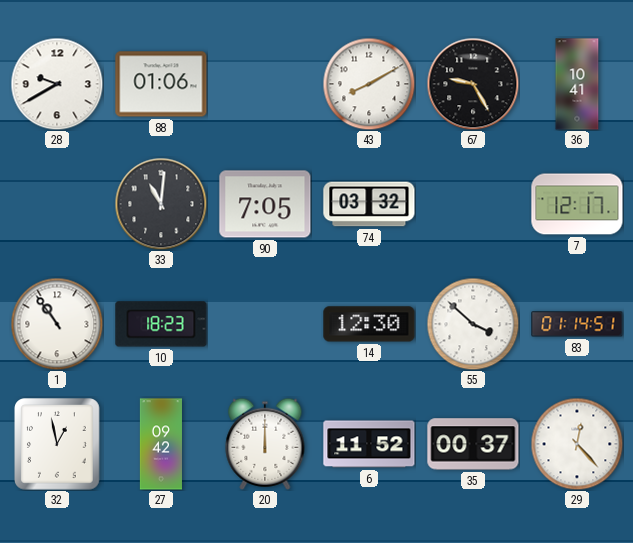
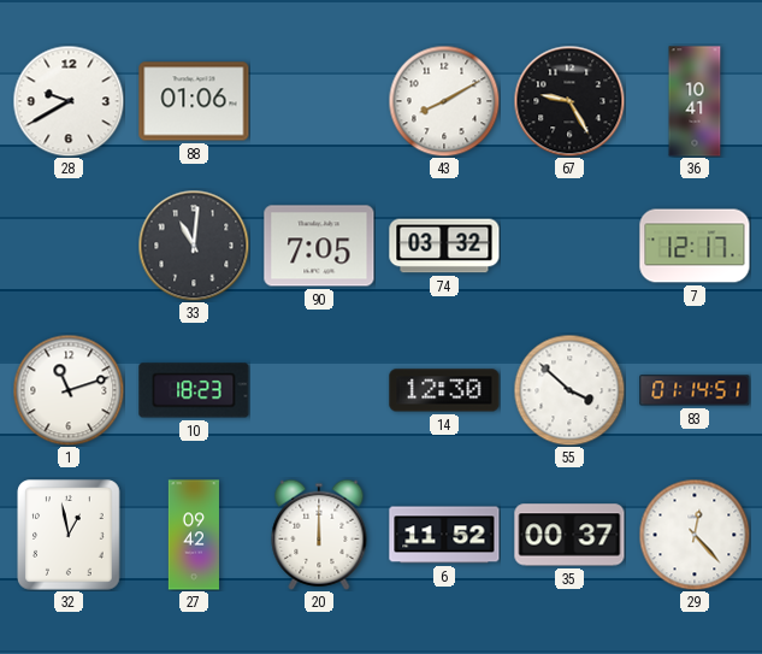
1: 10:54 -> 11:12 (69, 390)
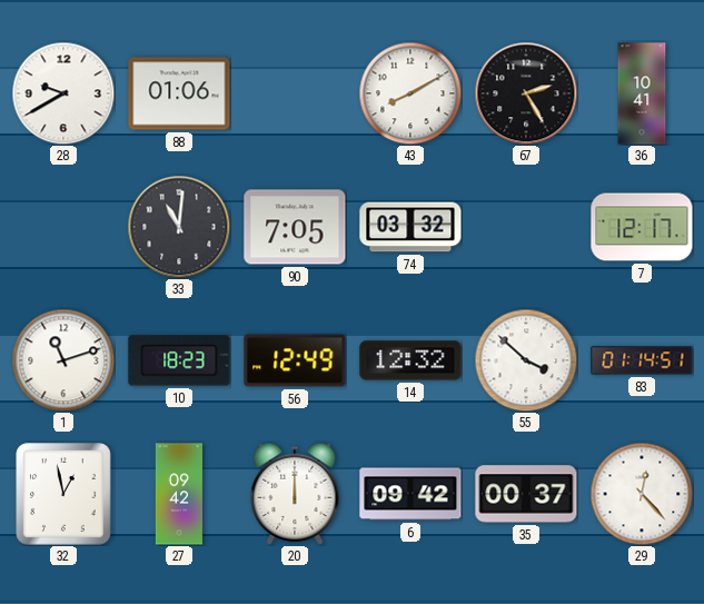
67: 9:25 -> 2:25 (526, 93)
56: none -> 12:49 (295, 360)
14: 12:30 -> 12:32 (410, 360)
6: 11:52 -> 09:42 (410, 494)
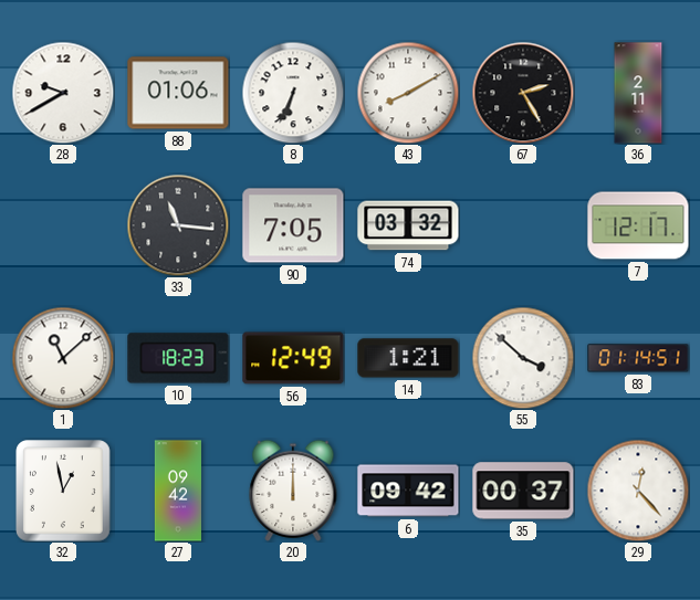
8: none -> 6:34 (293, 93)
36: 10:41 -> 2:11 (638, 93)
33: 11:01 -> 11:16 (178, 225)
1: 11:12 -> 11:08 (63, 358)
14: 12:32 -> 1:21 (408, 358)
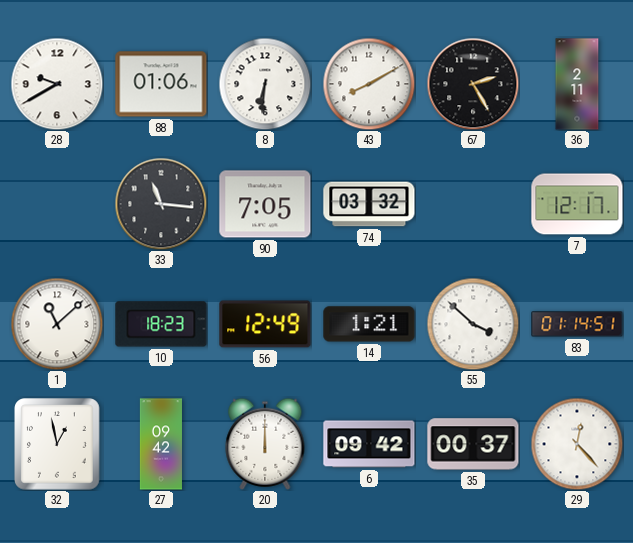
8: 6:34 -> 6:31 (265, 84)
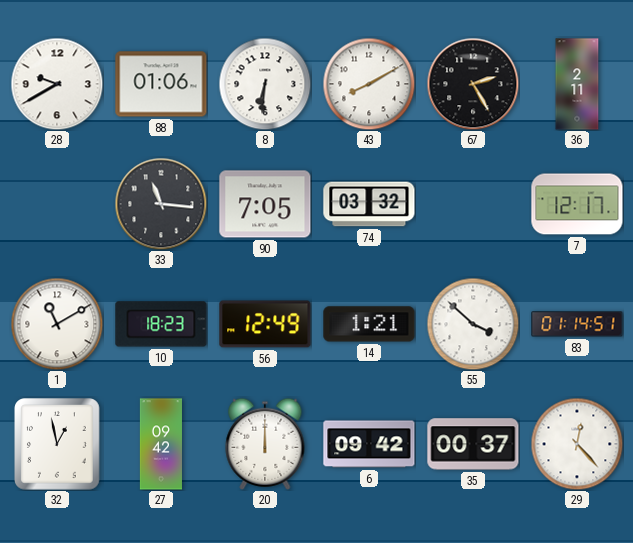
1: 11:08 -> 11:10 (57, 324)
